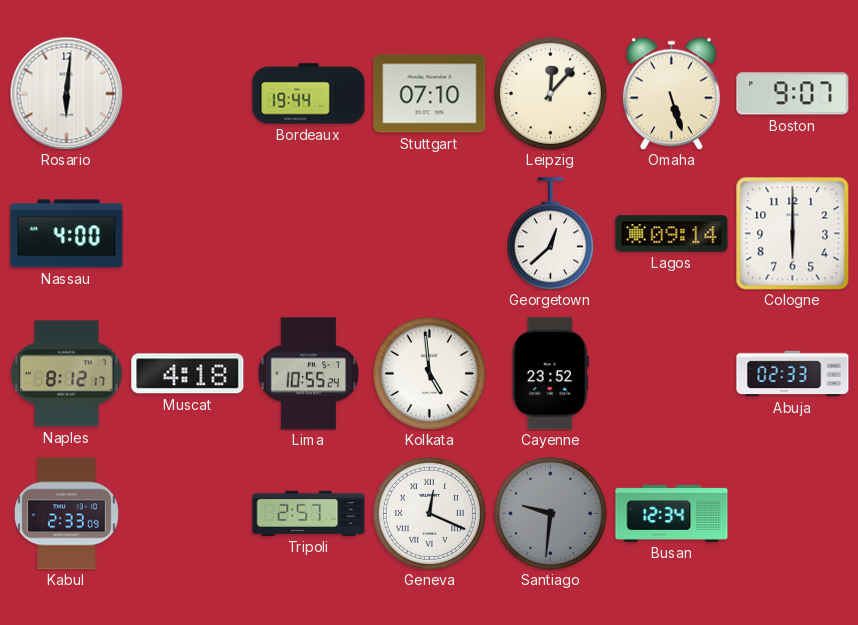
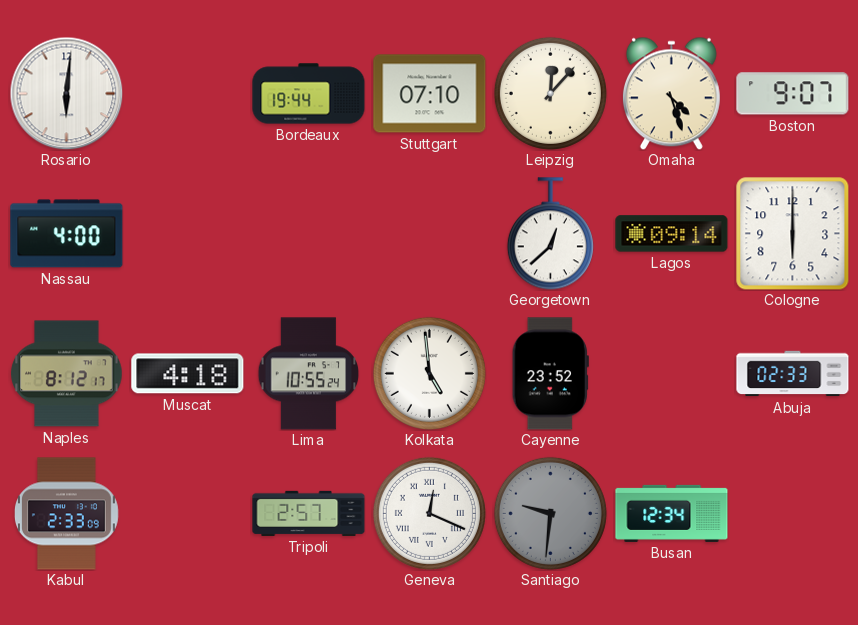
Omaha: 5:27 -> 4:27 (671, 93)
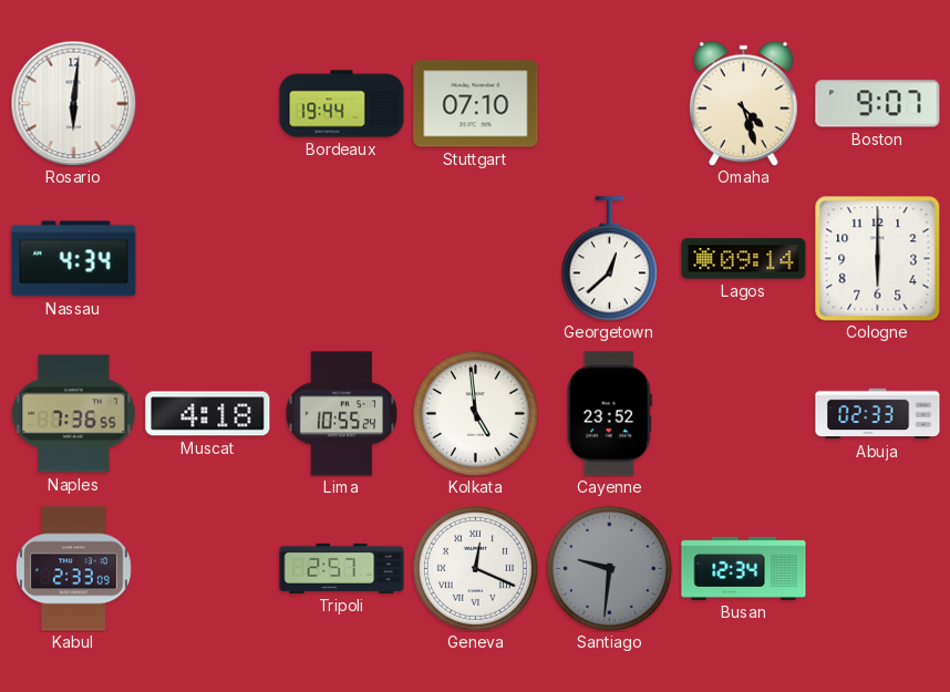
Leipzig: 12:07 -> none (550, 93)
Nassau: 4:00 -> 4:34 (74, 259)
Naples: 8:12 -> 7:36 (74, 414)
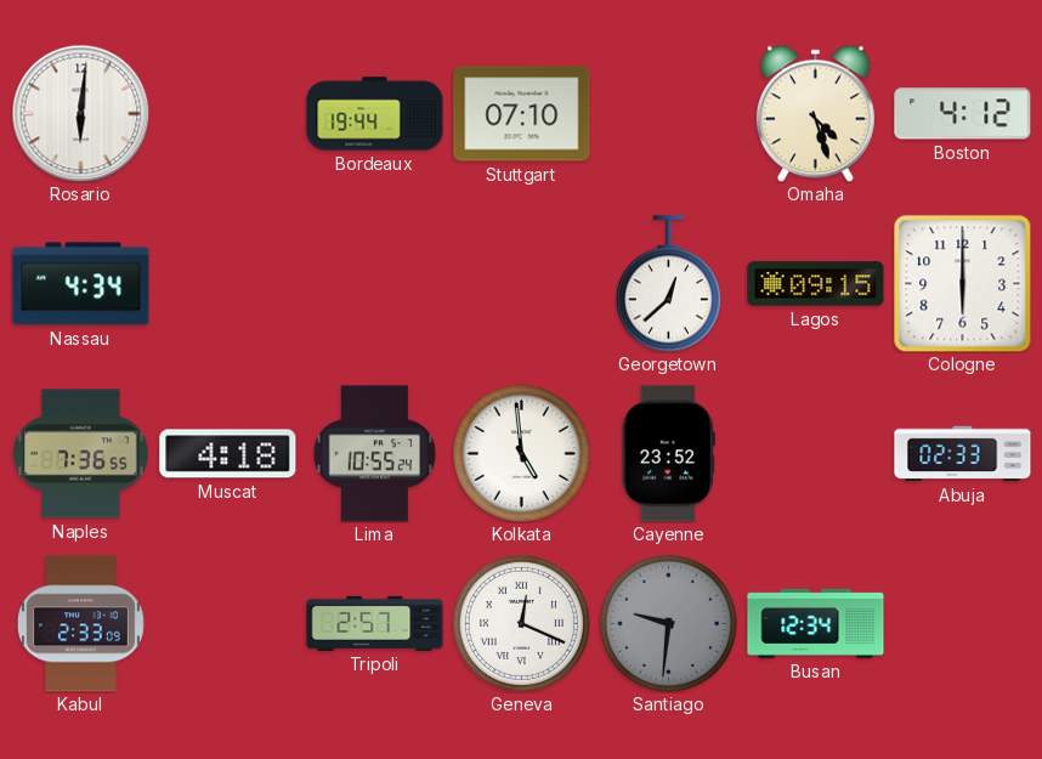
Boston: 9:07 -> 4:12 (963, 114)
Lagos: 09:14 -> 09:15 (816, 284)
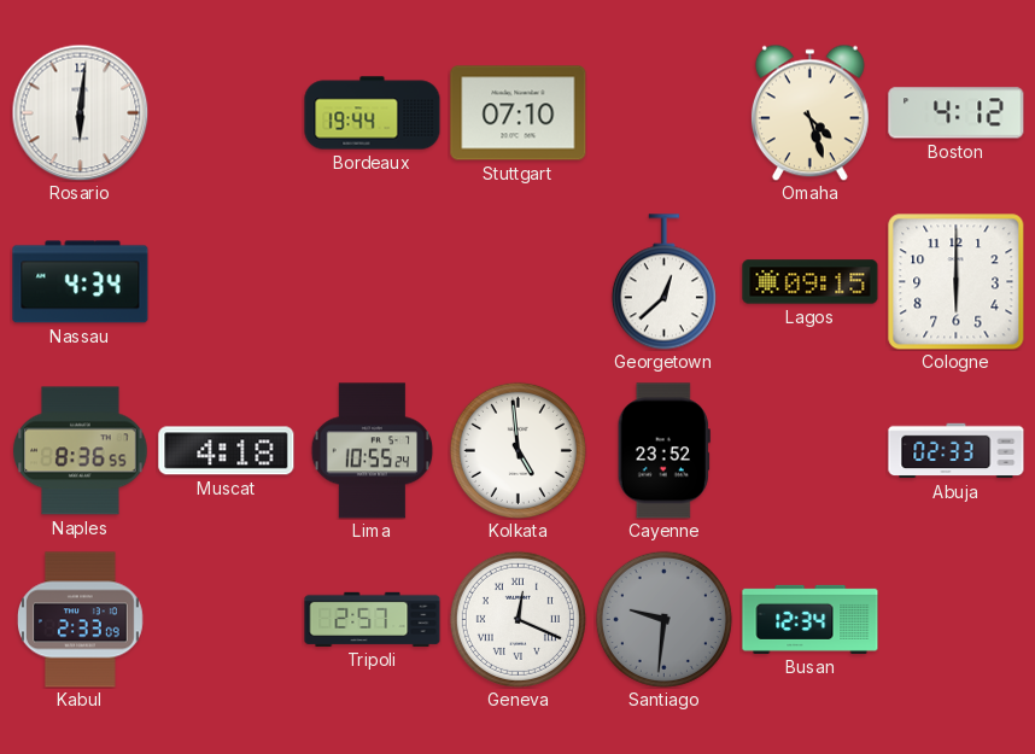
Naples: 7:36 -> 8:36 (81, 451)
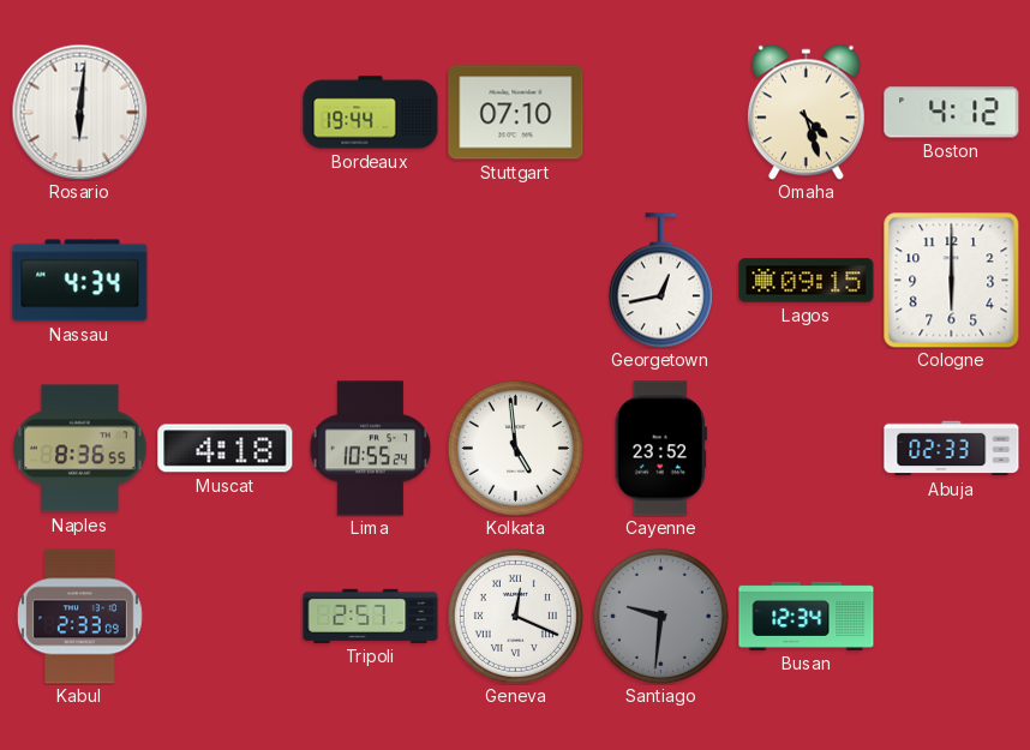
Georgetown: 12:38 -> 12:43 (660, 281)
